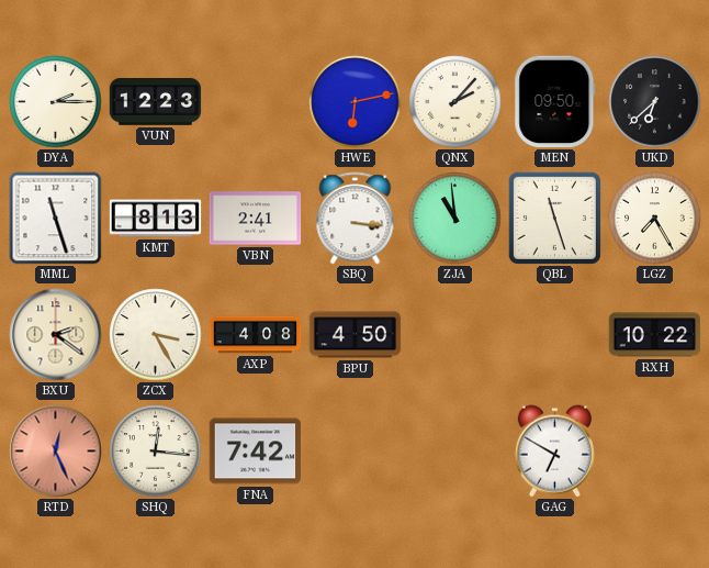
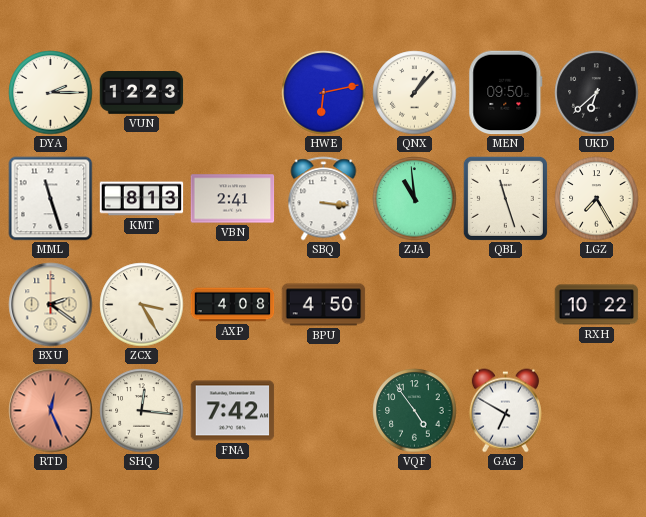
QNX: 2:07 -> 1:07 (415, 93)
VQF: none -> 4:54 (415, 411)
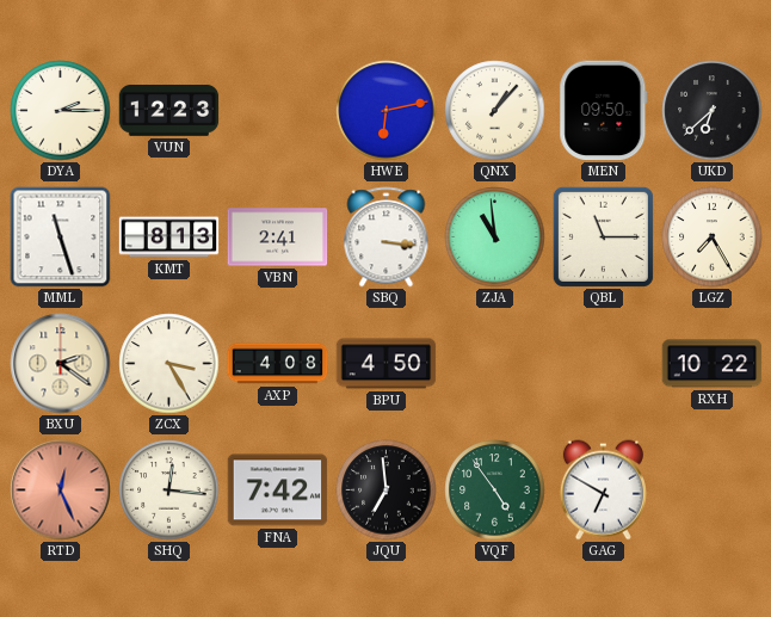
QBL: 11:27 -> 11:15 (603, 236)
JQU: none -> 6:59 (387, 490)
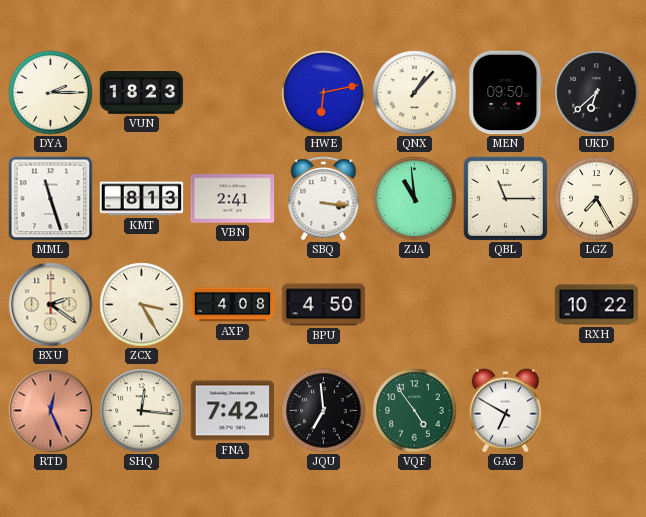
VUN: 12:23 -> 18:23 (142, 93)
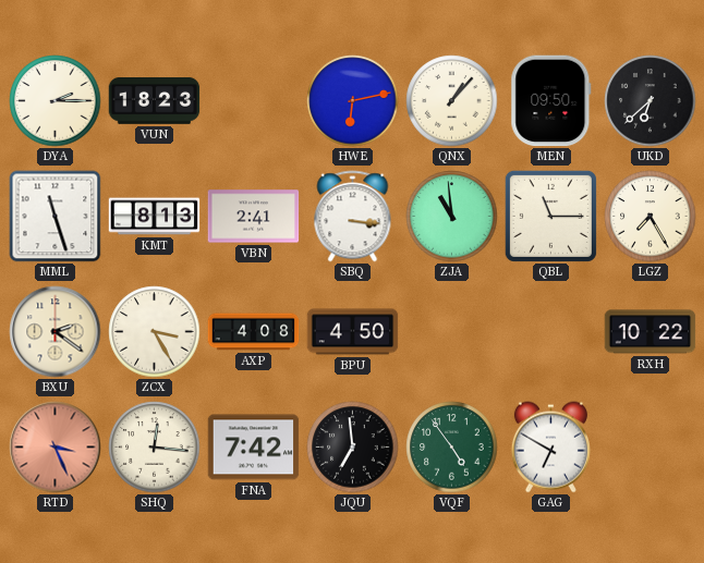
RTD: 12:26 -> 3:26 (56, 448)
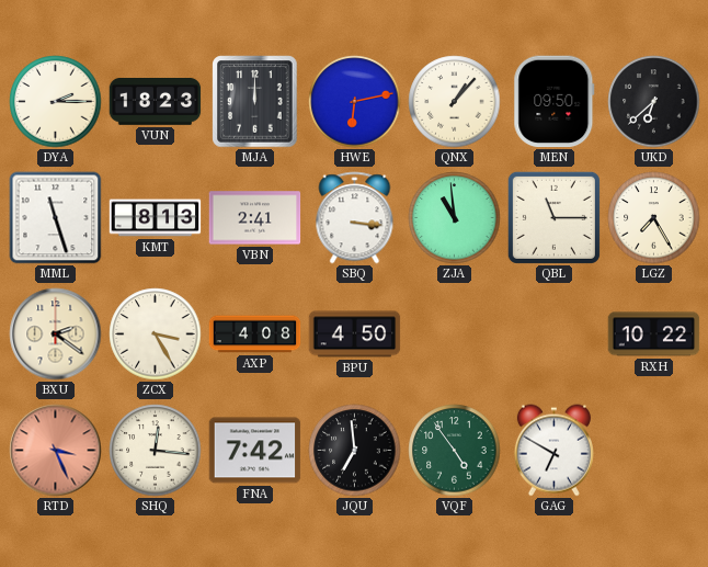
MJA: none -> 12:00 (255, 102)
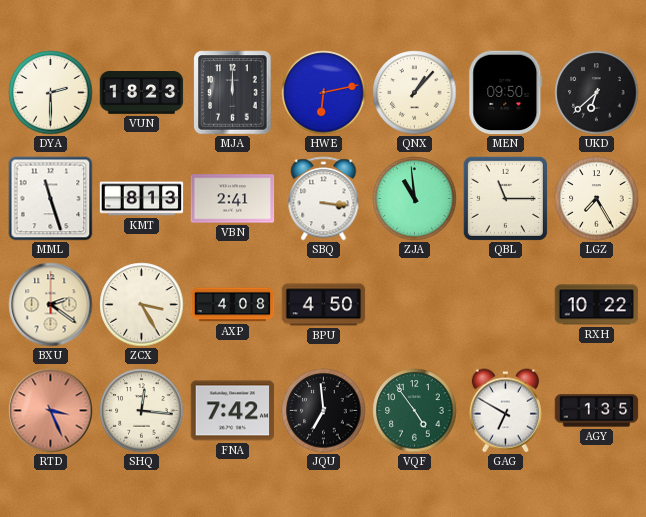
DYA: 2:15 -> 2:30 (51, 93)
AGY: none -> 1:35 (597, 411)
